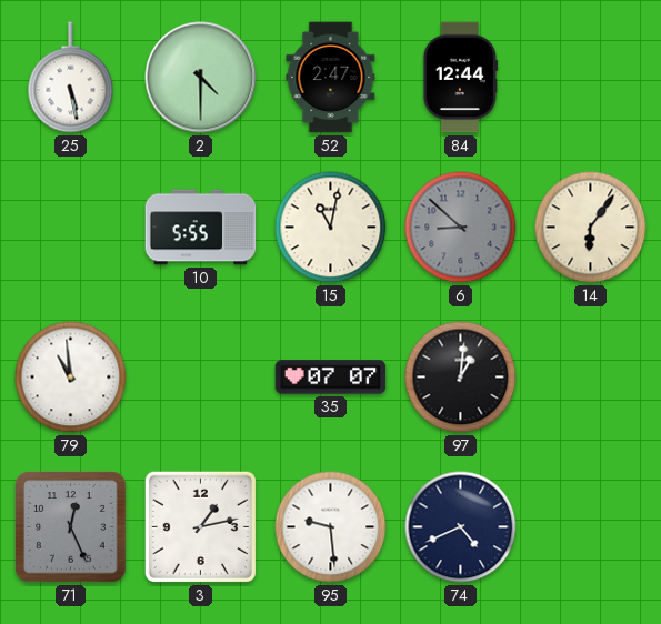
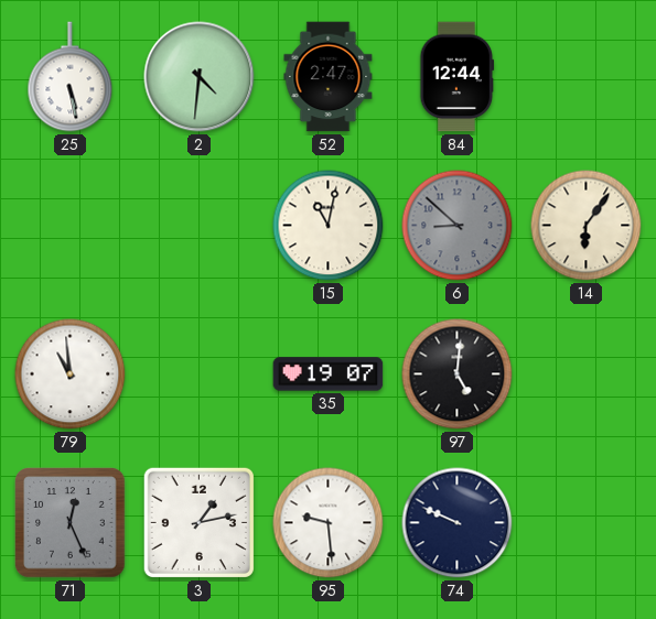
2: 4:30 -> 4:31 (200, 77)
10: 5:55 -> none (201, 228)
35: 07:07 -> 19:07 (329, 374)
97: 1:01 -> 5:01 (458, 374)
74: 4:41 -> 9:49 (458, 523)
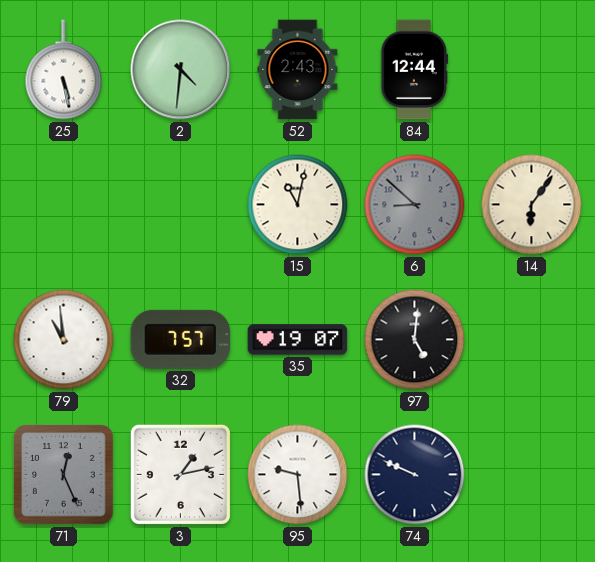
52: 2:47 -> 2:43 (298, 70)
32: none -> 7:57 (181, 339)
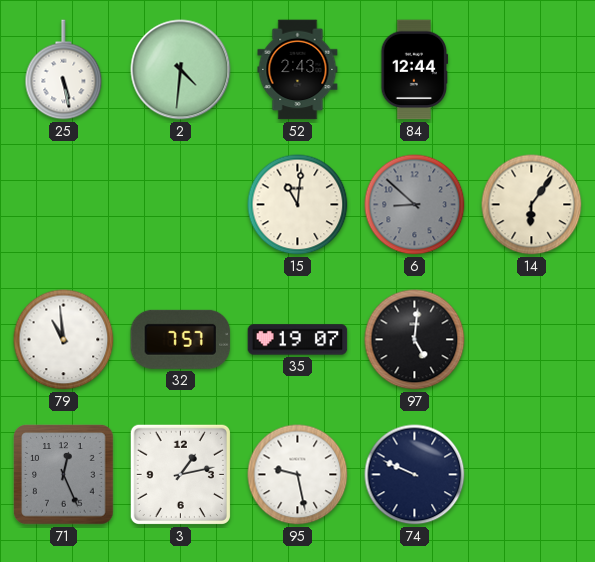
15: 11:02 -> 11:01 (298, 205)
95: 9:29 -> 9:28 (298, 475)
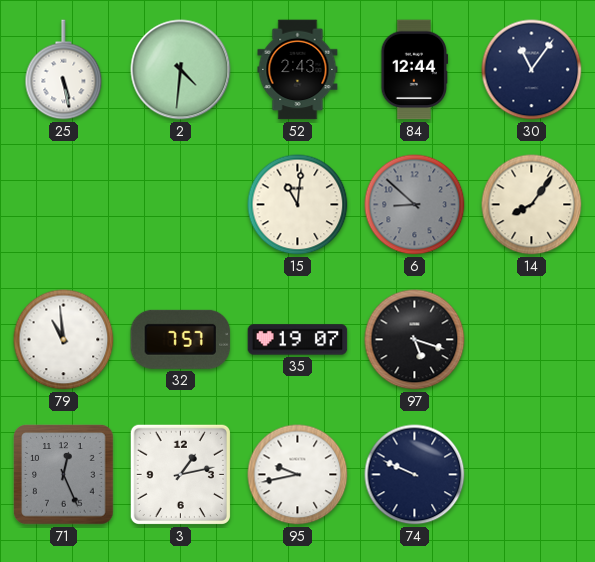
30: none -> 11:06 (532, 70)
14: 6:06 -> 8:06 (532, 205)
97: 5:01 -> 5:18 (415, 340)
95: 9:28 -> 9:43 (298, 475)
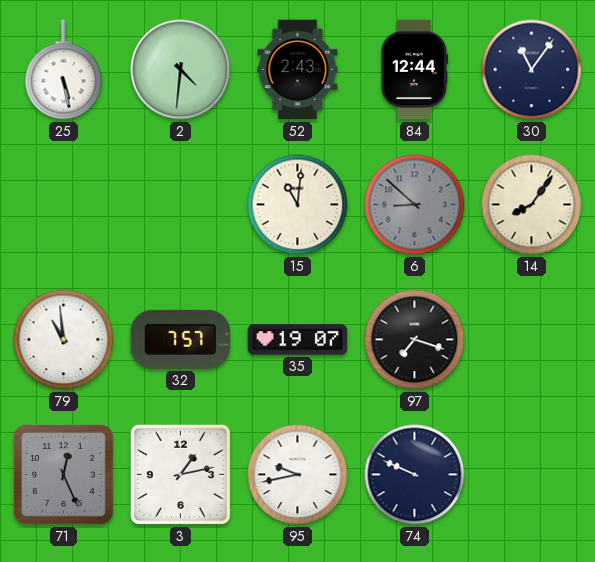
97: 5:18 -> 7:18 (415, 340)
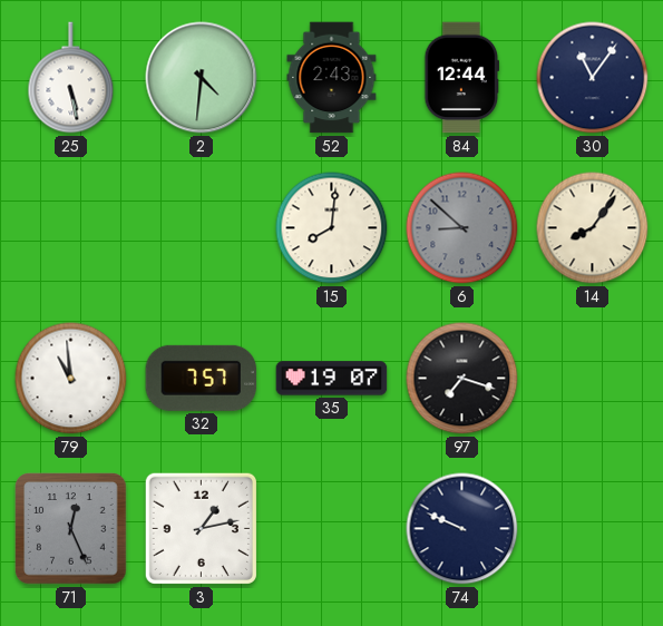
15: 11:01 -> 8:01 (332, 228)
95: 9:43 -> none (298, 475)
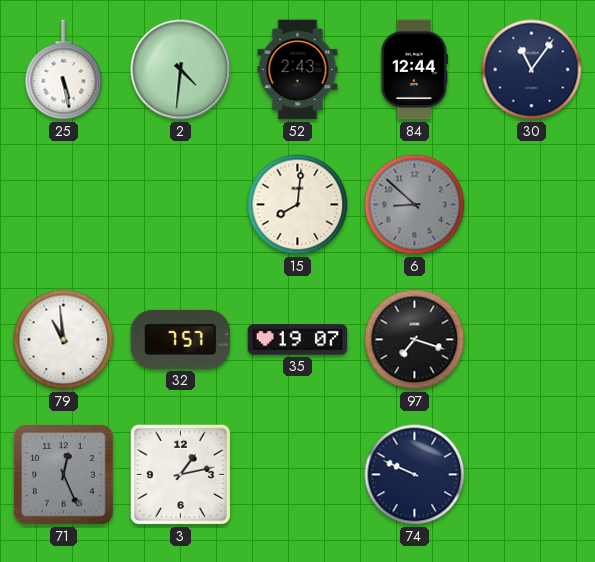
14: 8:06 -> none (593, 228)
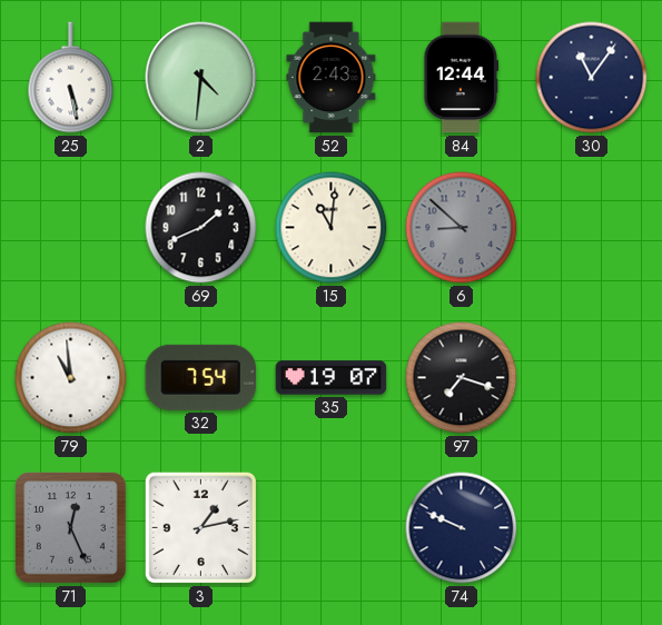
69: none -> 1:41 (201, 228)
15: 8:01 -> 11:01 (332, 228)
32: 7:57 -> 7:54 (201, 377)
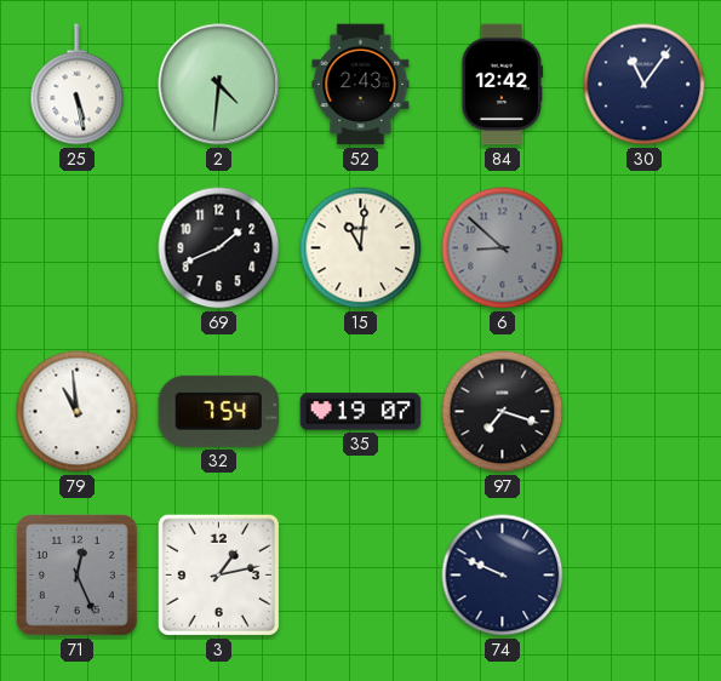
84: 12:44 -> 12:42 (503, 85)
